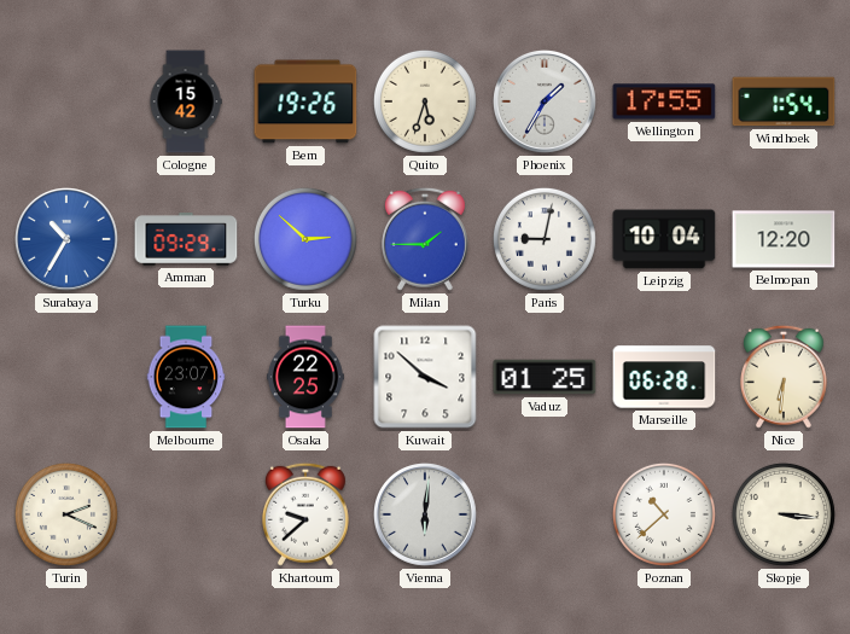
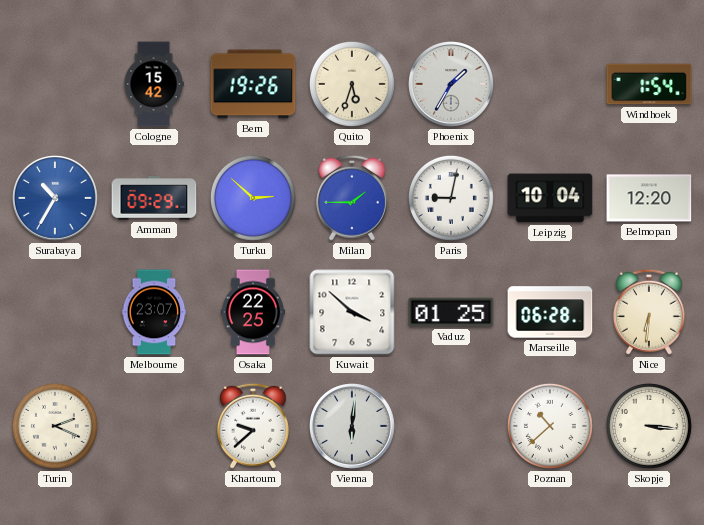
Wellington: 17:55 -> none (664, 101)
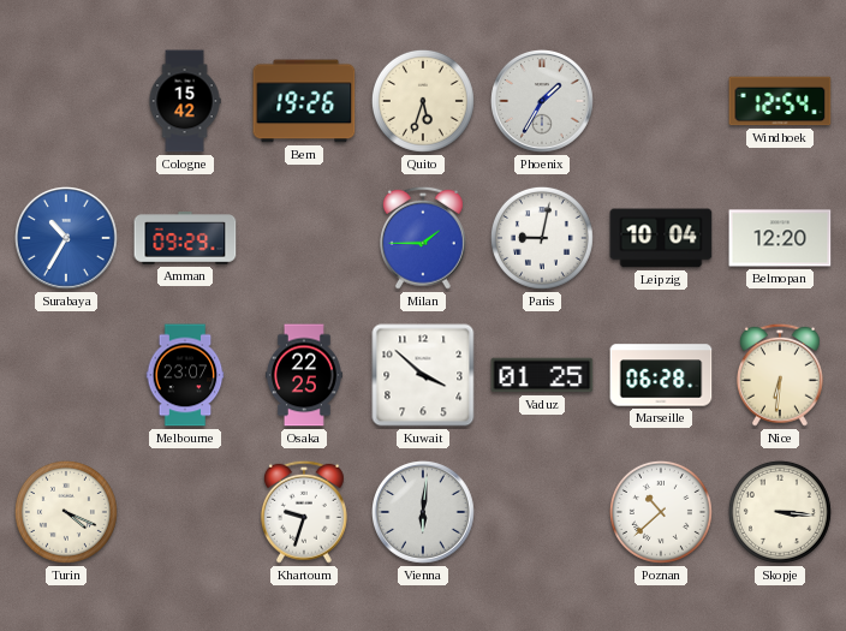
Windhoek: 1:54 -> 12:54 (780, 101)
Turku: 2:52 -> none (253, 198)
Turin: 2:19 -> 4:19 (66, 512)
Khartoum: 9:38 -> 9:33 (304, 512)
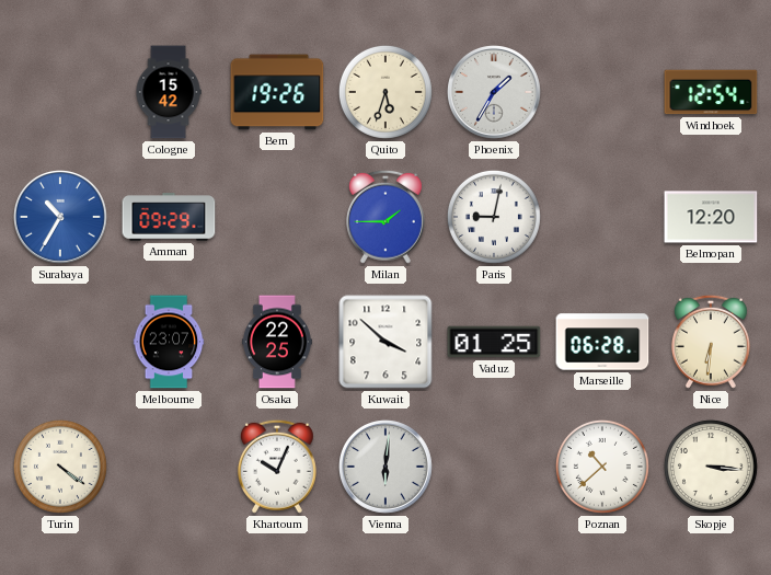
Leipzig: 10:04 -> none (661, 238)
Turin: 4:19 -> 4:21 (60, 467)
Khartoum: 9:33 -> 10:04 (277, 467)
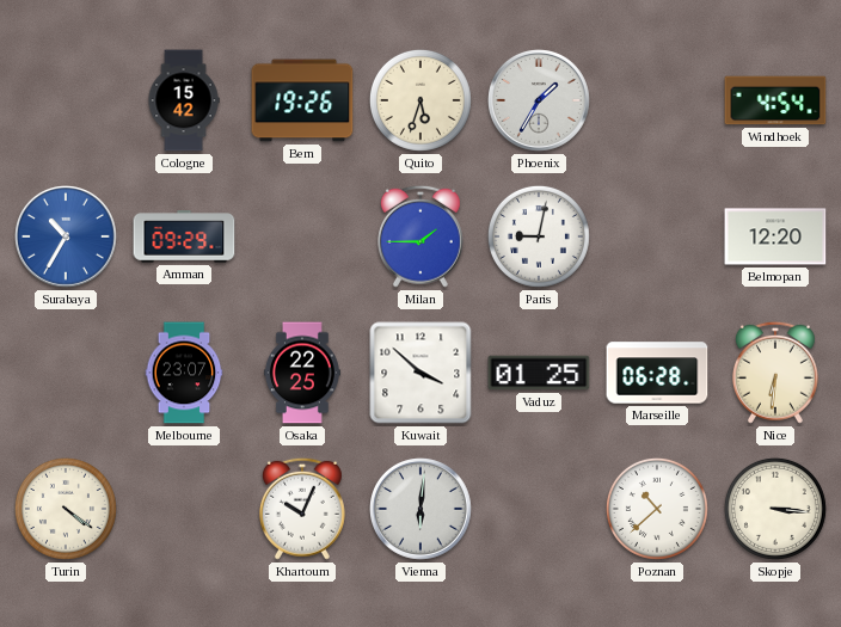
Windhoek: 12:54 -> 4:54 (775, 100)
